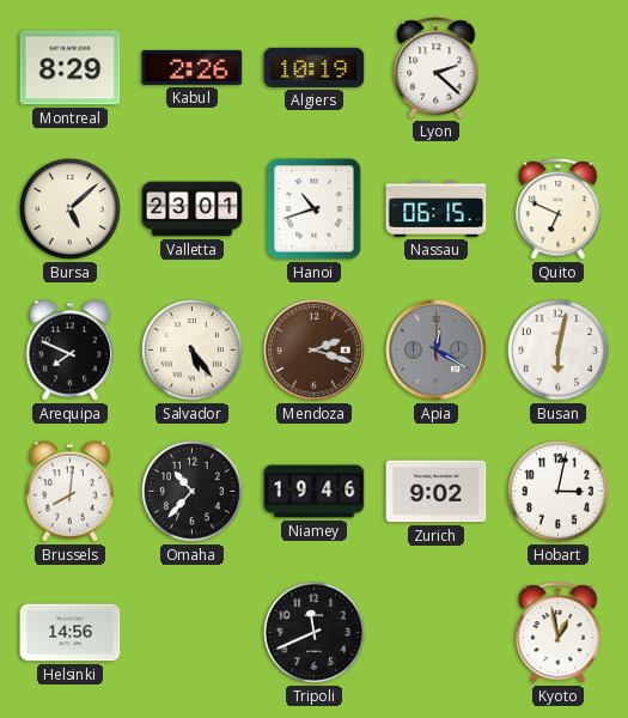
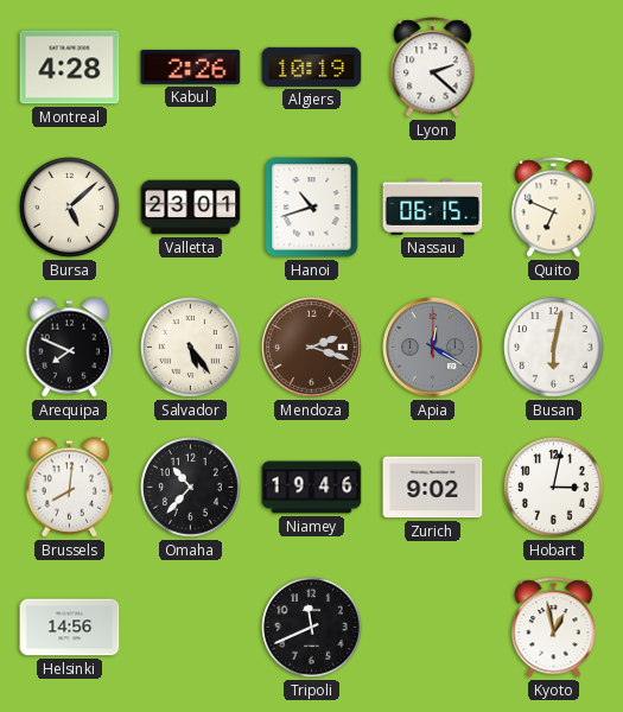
Montreal: 8:29 -> 4:28 (70, 68)
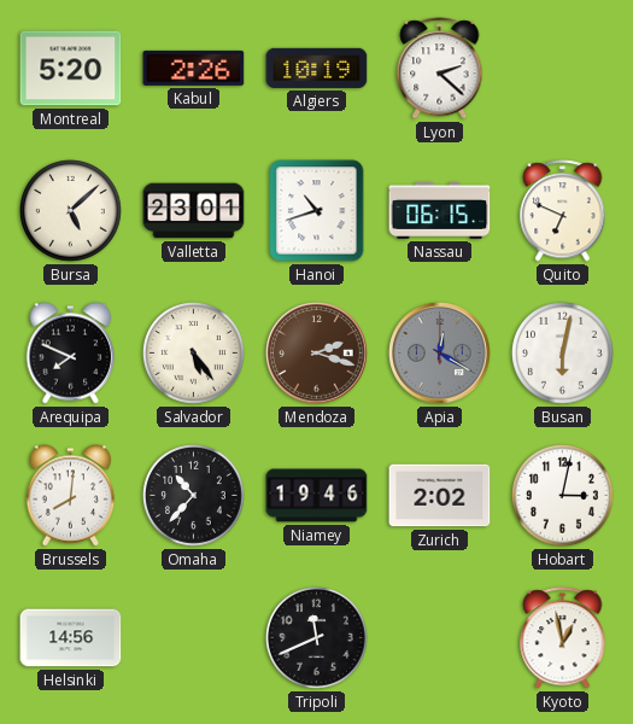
Montreal: 4:28 -> 5:20 (71, 69)
Zurich: 9:02 -> 2:02 (440, 496)
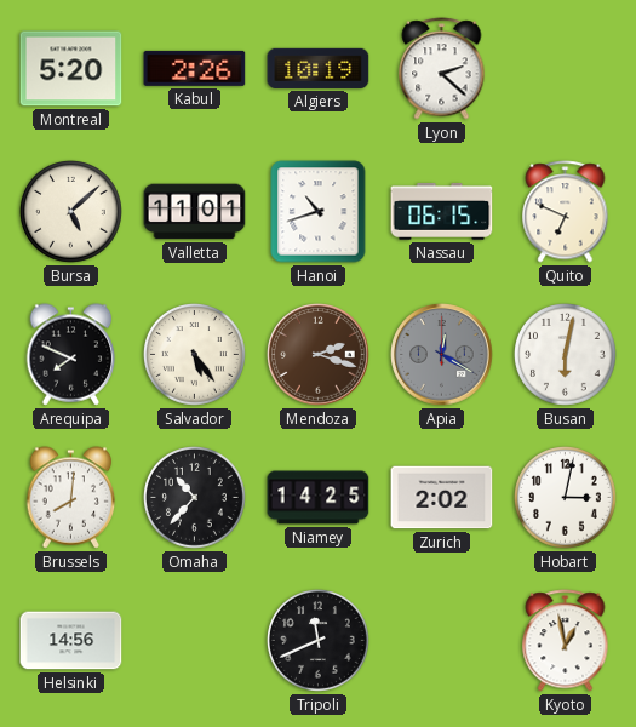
Valletta: 23:01 -> 11:01 (195, 212)
Niamey: 19:46 -> 14:25 (319, 498)
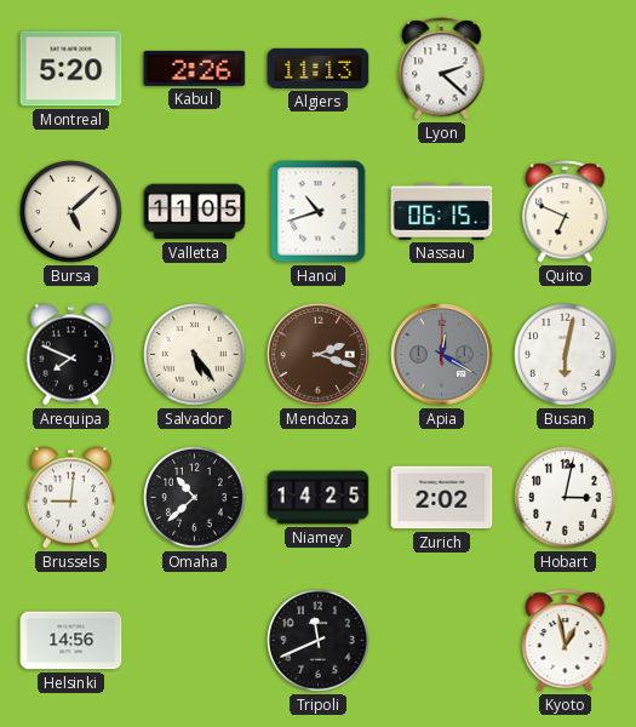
Algiers: 10:19 -> 11:13 (319, 68)
Valletta: 11:01 -> 11:05 (195, 212)
Brussels: 8:01 -> 9:01 (71, 498)
Omaha: 10:37 -> 10:38 (195, 498)
